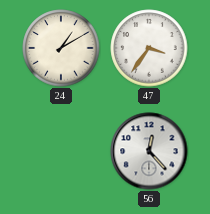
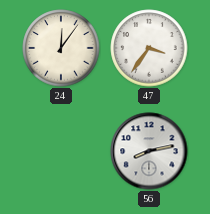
24: 1:10 -> 12:06 (61, 48)
56: 12:23 -> 8:13 (149, 151)
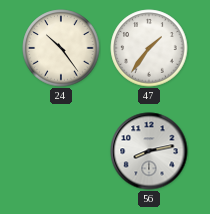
24: 12:06 -> 10:24 (61, 48)
47: 3:36 -> 1:36 (149, 48)
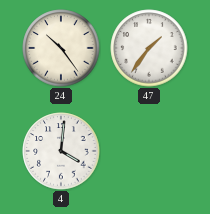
4: none -> 4:01 (61, 151)
56: 8:13 -> none (149, 151)
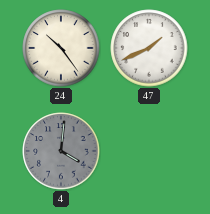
47: 1:36 -> 1:41 (149, 48)
4 dial: white -> grey (61, 151)
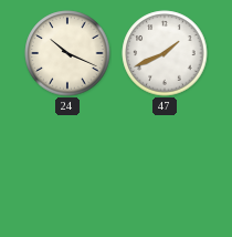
24: 10:24 -> 10:19 (67, 53)
4: 4:01 -> none (61, 151)
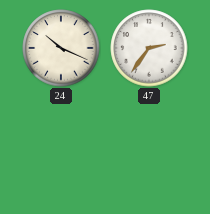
47: 1:41 -> 2:36 (149, 48)
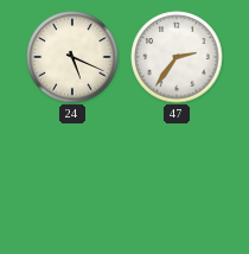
24: 10:19 -> 5:19 (72, 57)
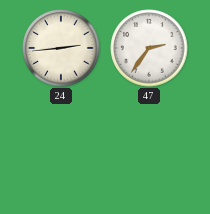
24: 5:19 -> 2:44 (61, 48)
